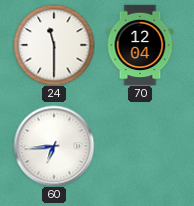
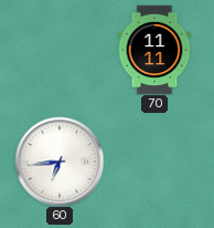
24: 11:30 -> none (54, 45)
70: 12:04 -> 11:11 (154, 50)
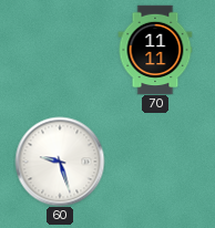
60: 6:44 -> 9:27 (60, 162)
